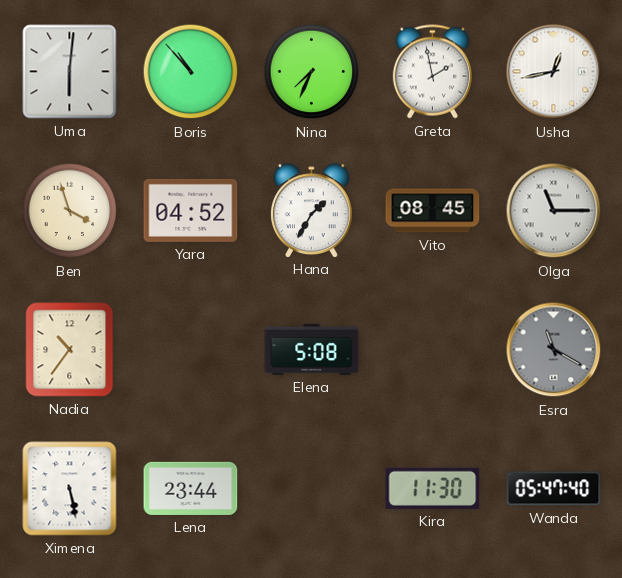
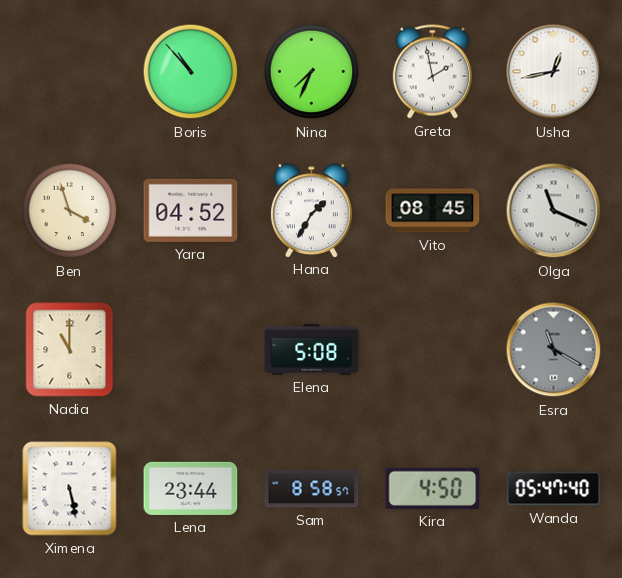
Uma: 6:01 -> none (70, 72)
Olga: 11:15 -> 11:19 (554, 211)
Nadia: 10:36 -> 11:00 (70, 350)
Sam: none -> 8:58 (312, 489)
Kira: 11:30 -> 4:50 (433, 488)
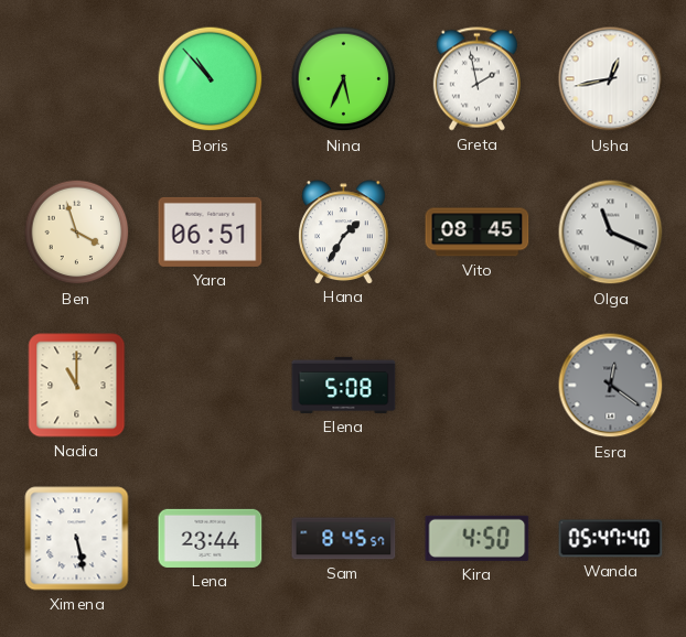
Nina: 7:34 -> 5:34 (344, 79)
Yara: 04:52 -> 06:51 (211, 231)
Esra: 11:20 -> 12:21 (611, 386)
Sam: 8:58 -> 8:45 (344, 539)
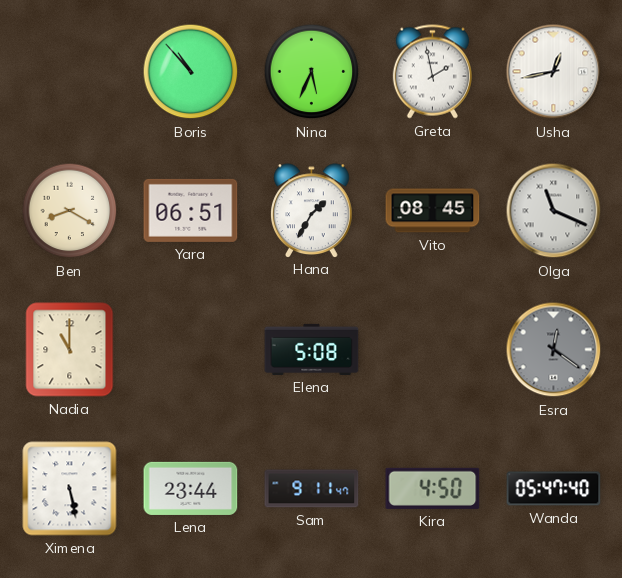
Ben: 3:57 -> 8:20 (70, 211)
Sam: 8:45 -> 9:11 (312, 489)
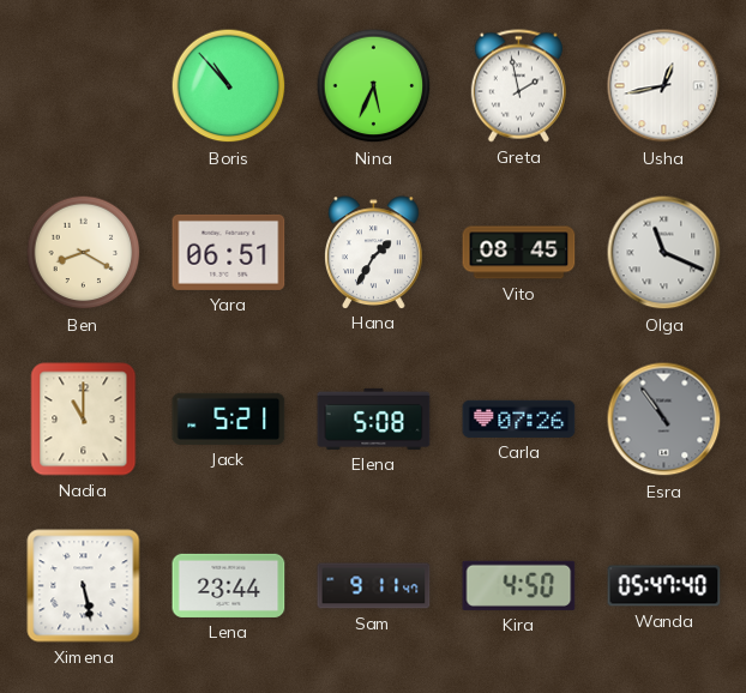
Jack: none -> 5:21 (229, 418)
Carla: none -> 07:26 (519, 418)
Esra: 12:21 -> 10:54 (664, 420)
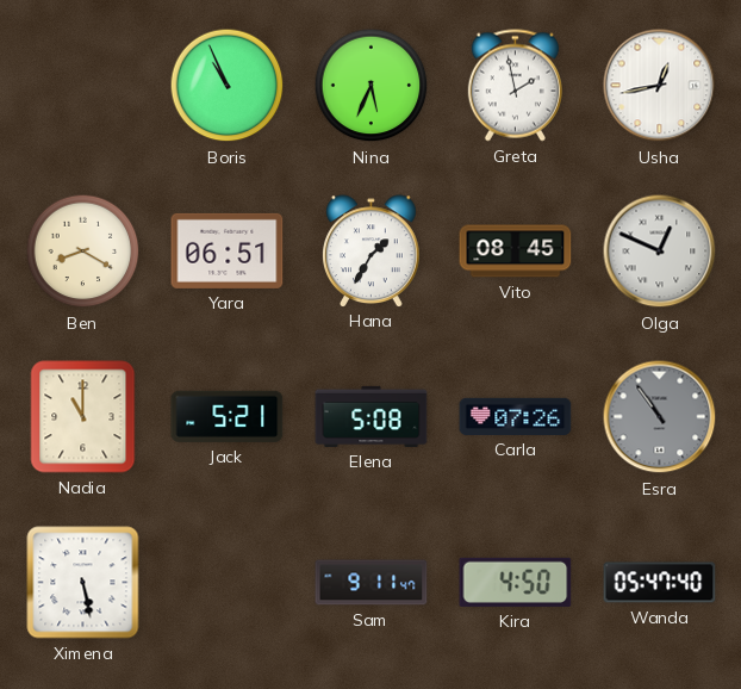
Boris: 10:53 -> 10:56 (228, 86)
Olga: 11:19 -> 12:49 (660, 252)
Lena: 23:44 -> none (229, 585)
